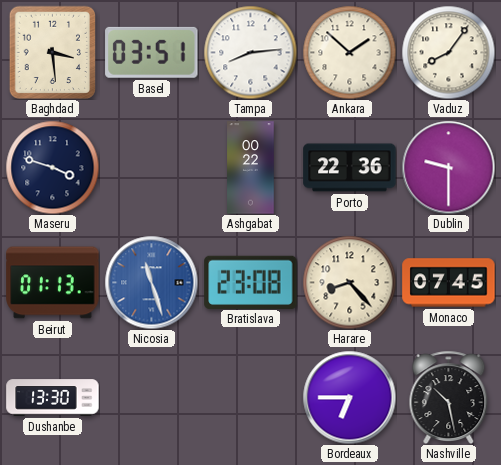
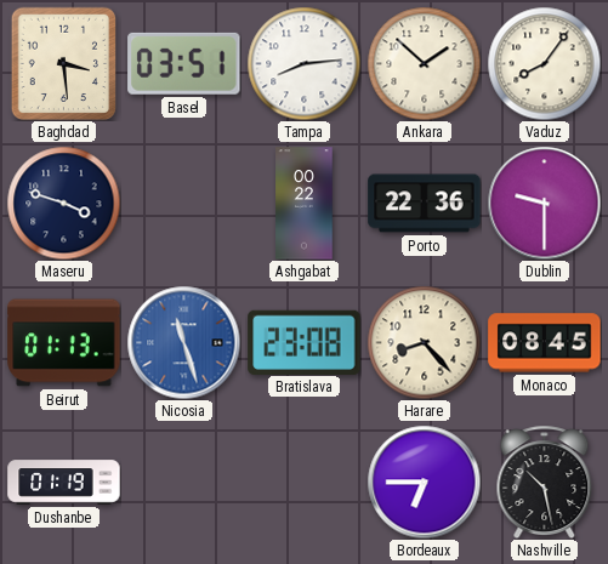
Monaco: 07:45 -> 08:45 (545, 343)
Dushanbe: 13:30 -> 01:19 (64, 483)
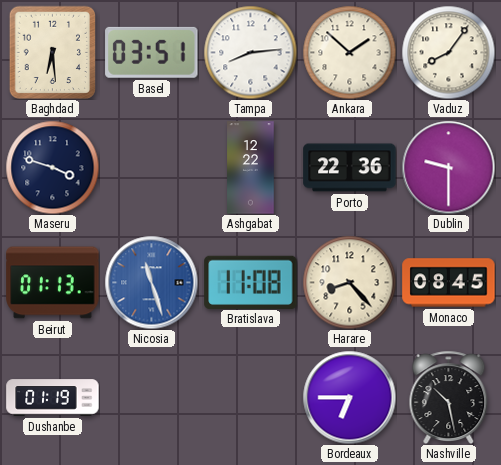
Baghdad: 3:29 -> 6:29 (52, 52)
Ashgabat: 00:22 -> 12:22 (251, 168)
Bratislava: 23:08 -> 11:08 (251, 282)
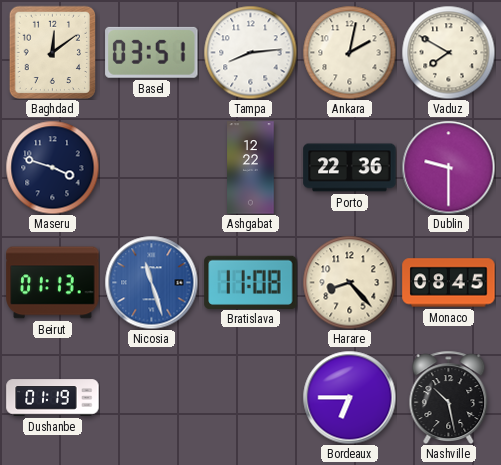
Baghdad: 6:29 -> 12:09 (52, 52)
Ankara: 1:52 -> 2:02 (349, 52)
Vaduz: 8:06 -> 7:50 (448, 52)
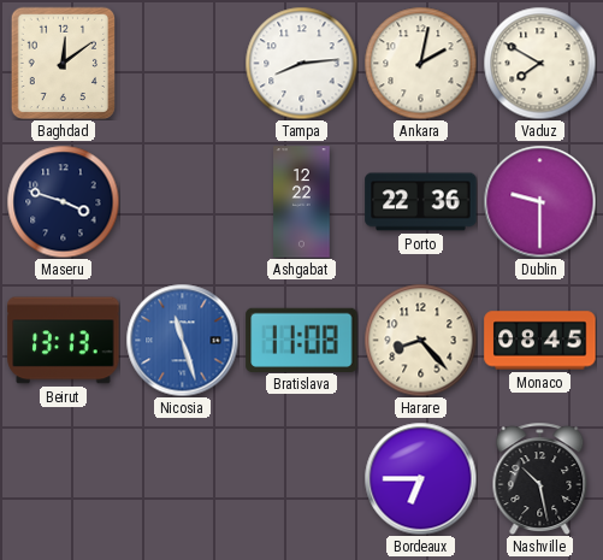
Basel: 03:51 -> none (152, 52)
Beirut: 01:13 -> 13:13 (64, 341)
Dushanbe: 01:19 -> none (53, 398)
